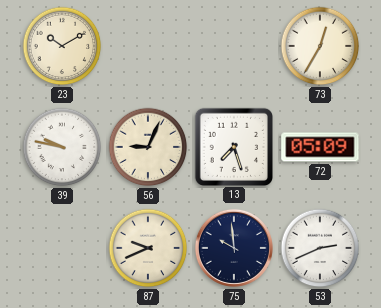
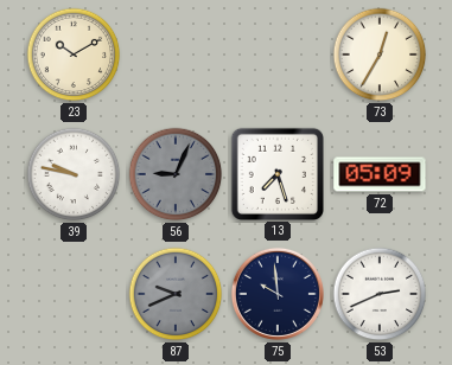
56 dial: cream -> grey (176, 174)
87 dial: cream -> grey (176, 294)
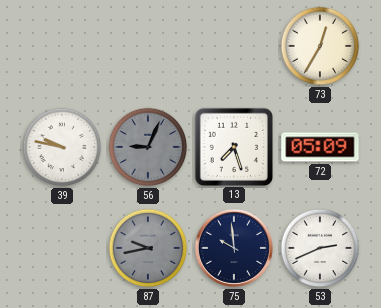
23: 10:10 -> none (74, 55)
87: 9:41 -> 9:43 (148, 248)
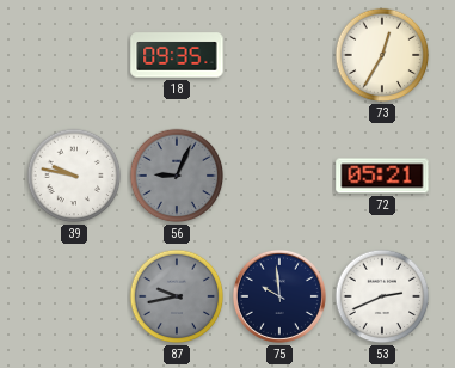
18: none -> 09:35 (177, 55)
13: 7:27 -> none (233, 146)
72: 05:09 -> 05:21 (382, 176)
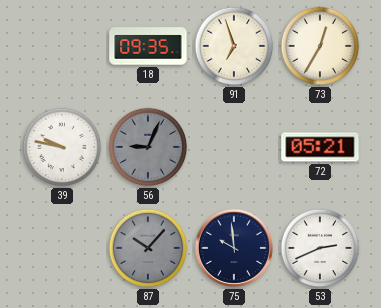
91: none -> 6:57 (234, 46)
87: 9:43 -> 10:07 (148, 248)
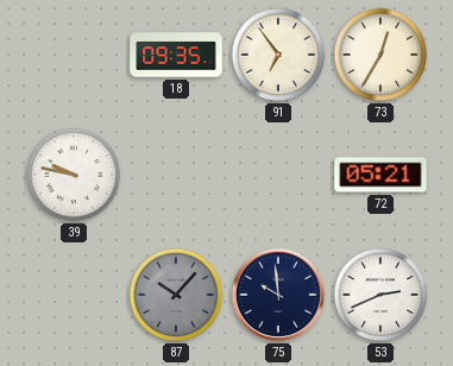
91: 6:57 -> 6:54 (278, 55)
56: 9:04 -> none (148, 147)
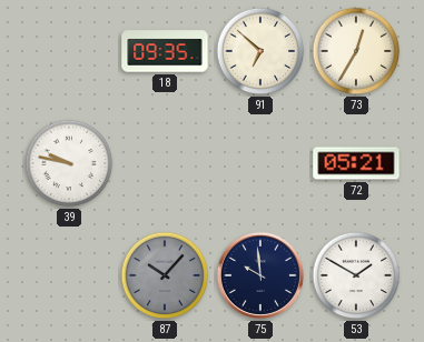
91: 6:54 -> 6:52 (260, 51)
53: 2:41 -> 1:50 (356, 275)
